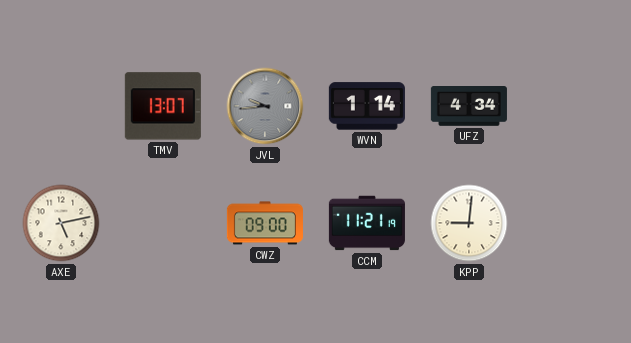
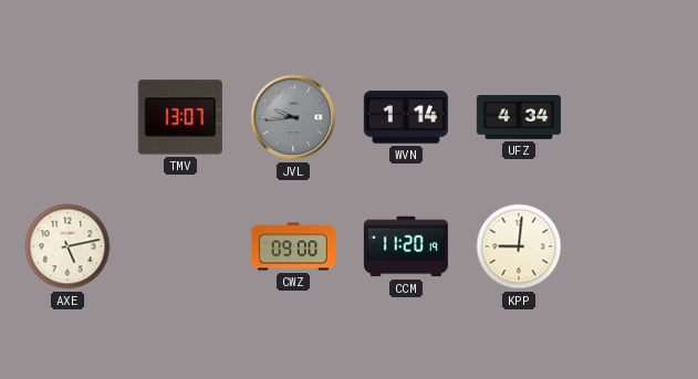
CCM: 11:21 -> 11:20 (406, 246)
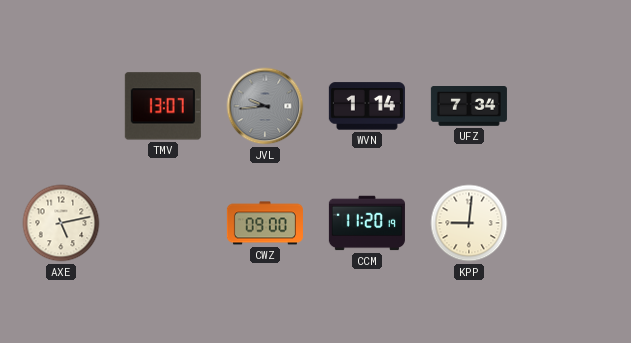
UFZ: 4:34 -> 7:34 (469, 107)
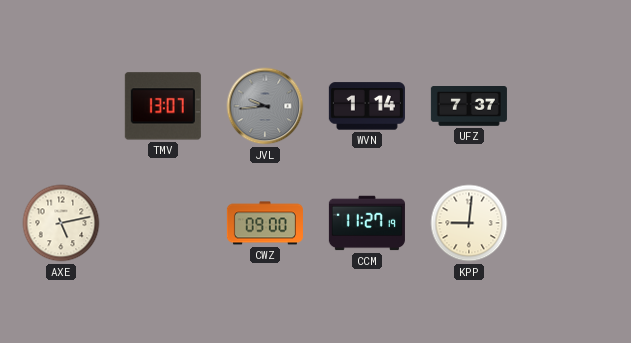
UFZ: 7:34 -> 7:37 (469, 107)
CCM: 11:20 -> 11:27 (367, 223)
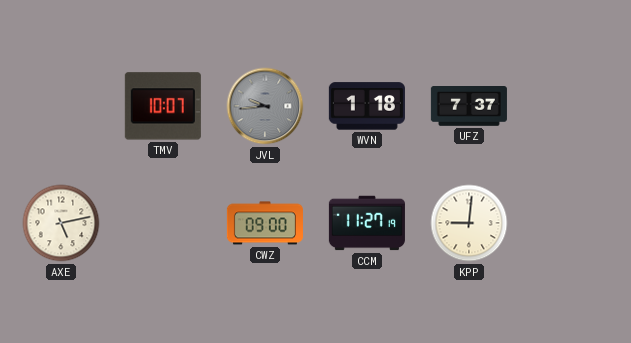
TMV: 13:07 -> 10:07 (163, 106)
WVN: 1:14 -> 1:18 (367, 106)
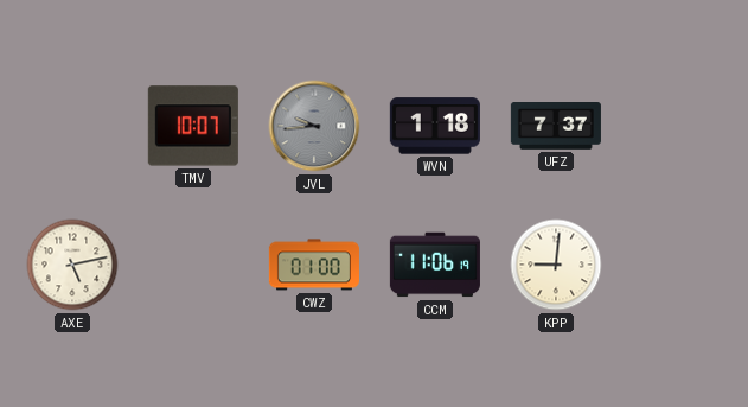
CWZ: 09:00 -> 01:00 (314, 265)
CCM: 11:27 -> 11:06 (435, 265)
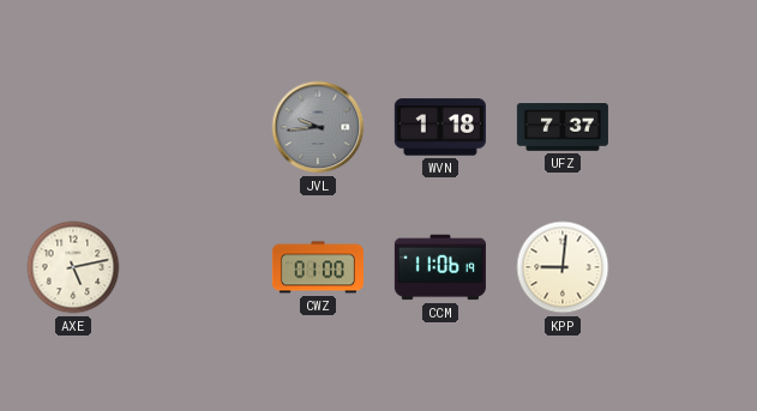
TMV: 10:07 -> none (193, 126)
